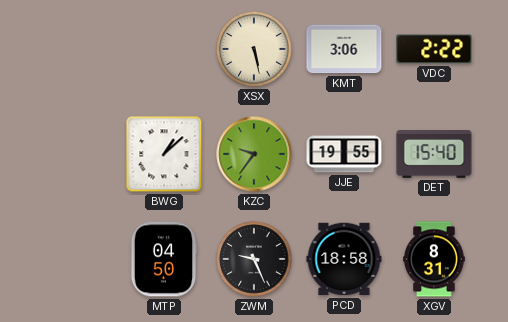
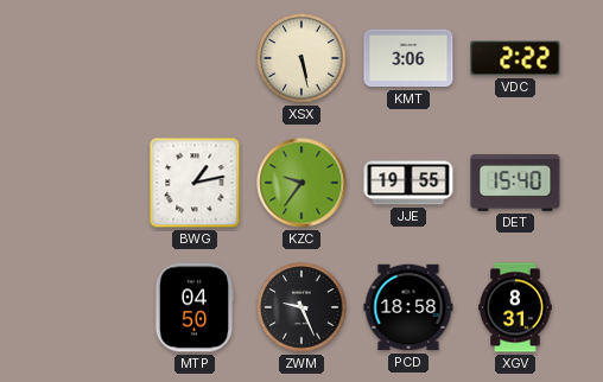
BWG: 1:08 -> 1:13 (195, 183)
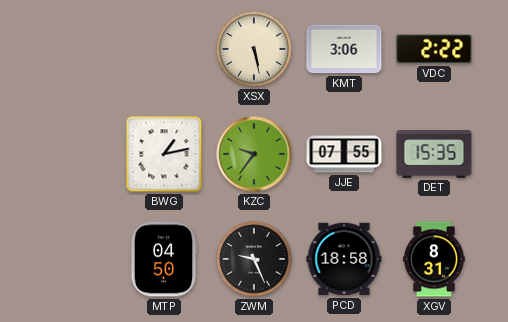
JJE: 19:55 -> 07:55 (344, 154)
DET: 15:40 -> 15:35 (434, 155)
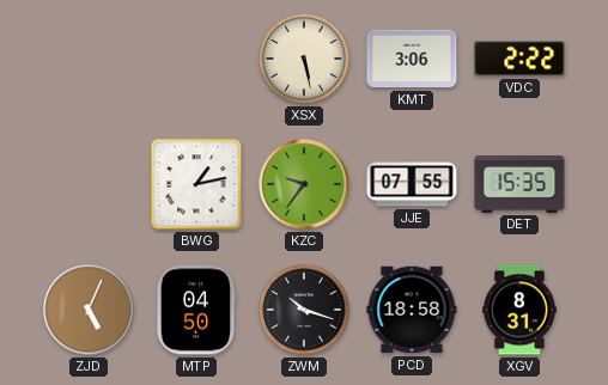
ZJD: none -> 5:04 (89, 310)
ZWM: 9:26 -> 10:18 (304, 310)
